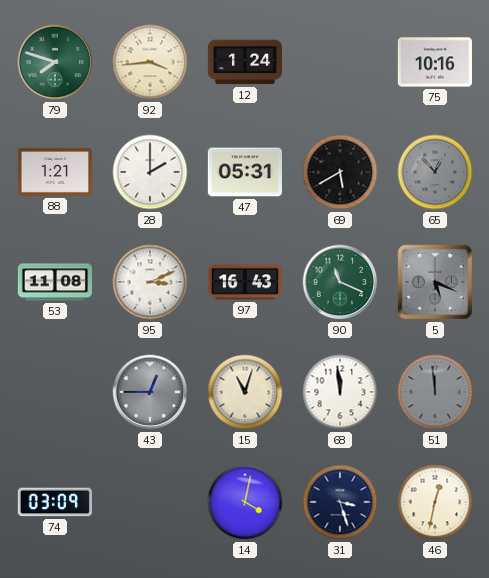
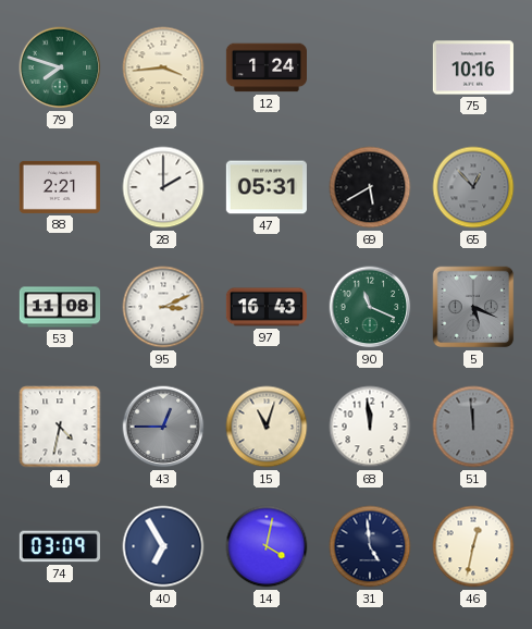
88: 1:21 -> 2:21 (60, 187)
4: none -> 4:32 (60, 427)
40: none -> 6:55 (163, 546)
31: 3:27 -> 4:59 (370, 546)
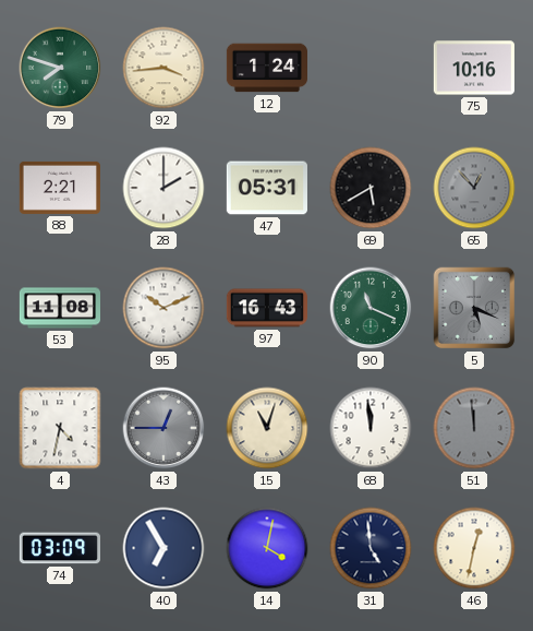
95: 3:11 -> 10:11 (163, 308)
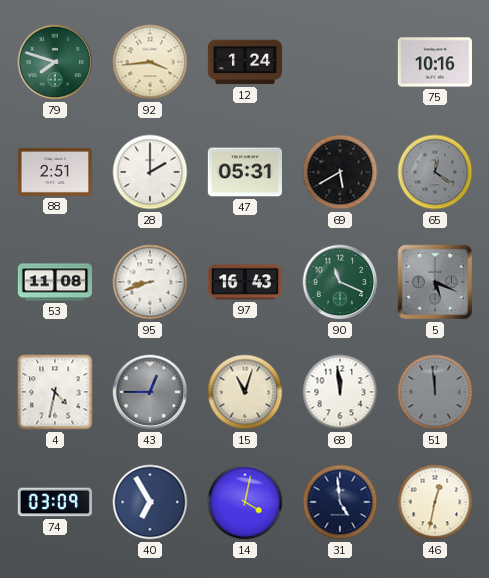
88: 2:21 -> 2:51 (55, 172)
65: 12:53 -> 12:21 (435, 172)
95: 10:11 -> 8:42 (150, 282)
